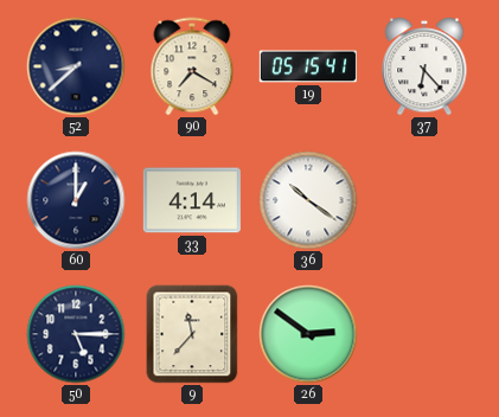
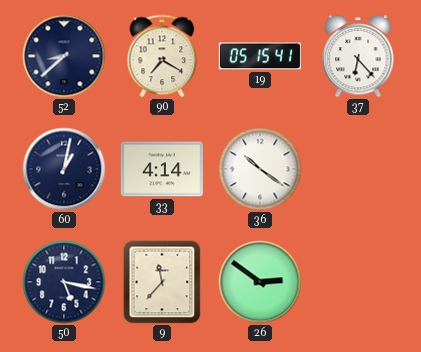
60: 1:00 -> 1:02 (64, 169)
50: 5:15 -> 5:17 (64, 282)
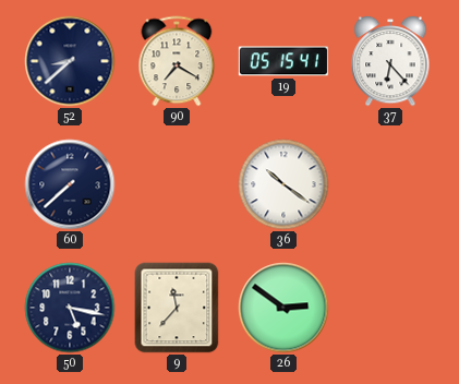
60: 1:02 -> 7:38 (70, 184)
33: 4:14 -> none (162, 169)
